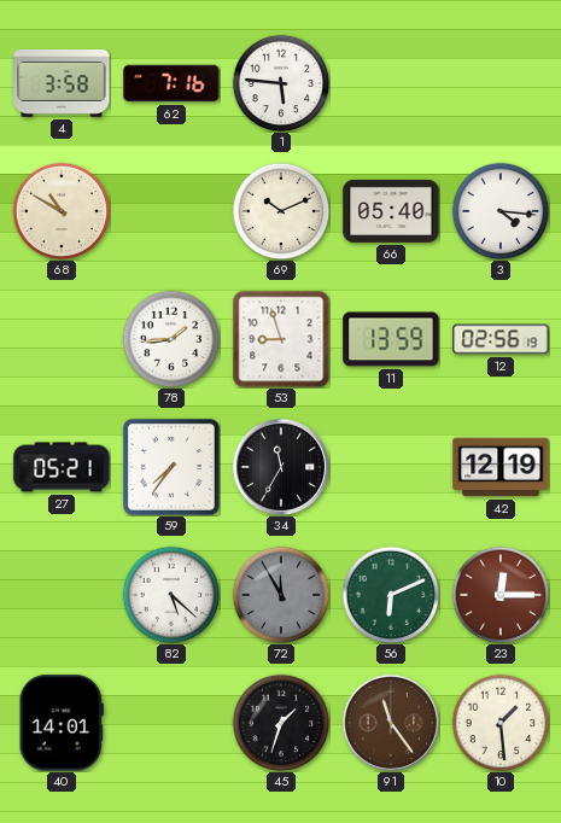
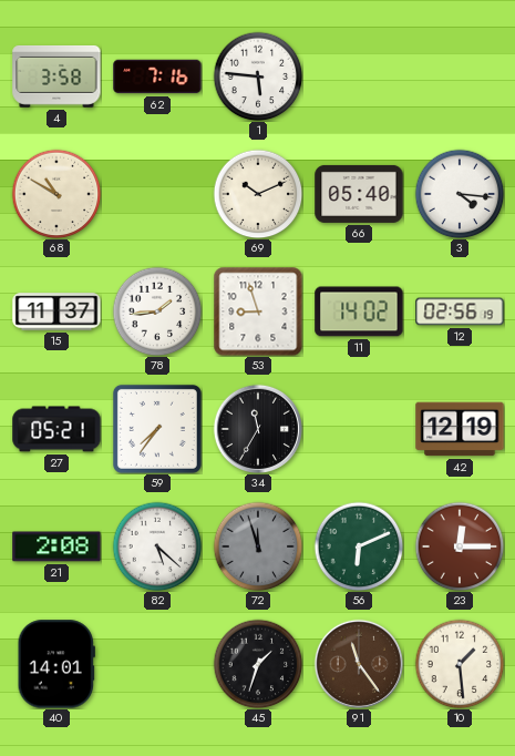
15: none -> 11:37 (56, 311)
11: 13:59 -> 14:02 (359, 311)
21: none -> 2:08 (56, 546)
72: 11:55 -> 11:57 (258, 546)
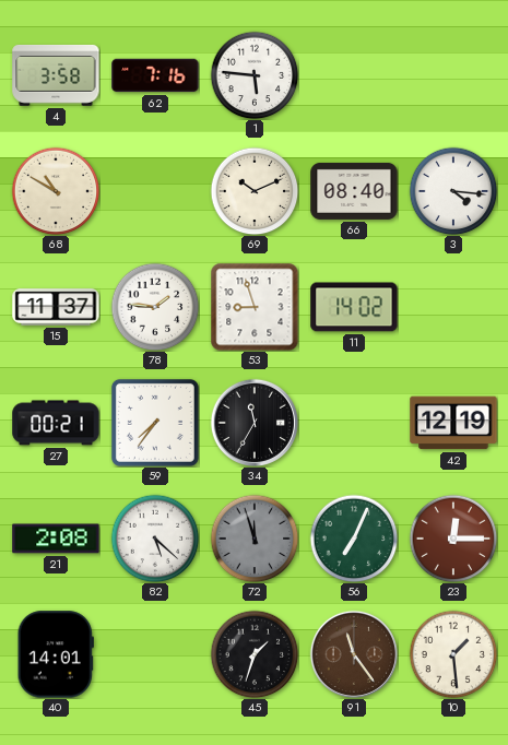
66: 05:40 -> 08:40 (354, 191)
78: 1:44 -> 1:46 (155, 307)
12: 02:56 -> none (460, 311)
27: 05:21 -> 00:21 (56, 423)
56: 6:11 -> 7:04 (354, 539)
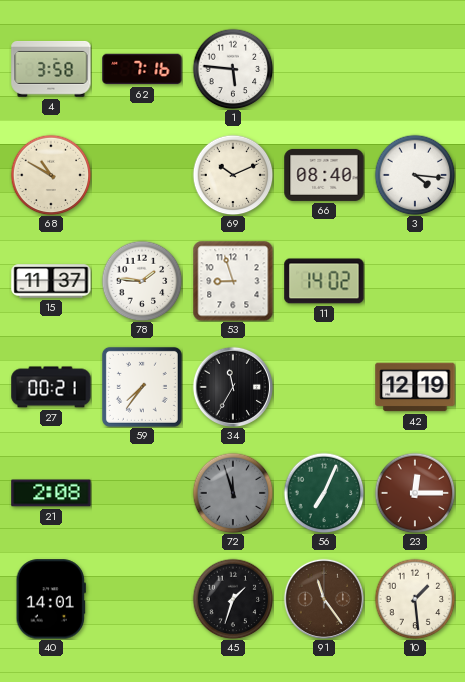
82: 5:22 -> none (155, 539)
